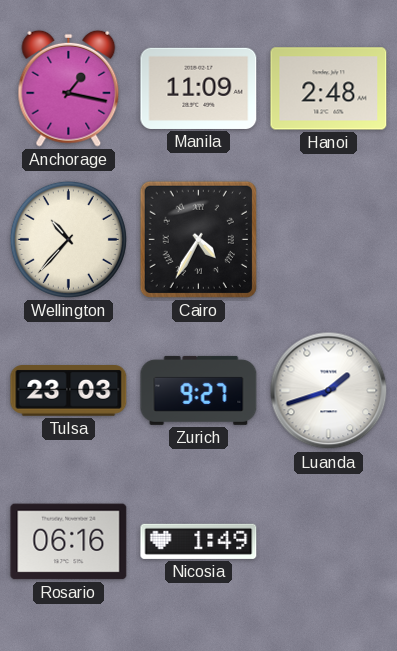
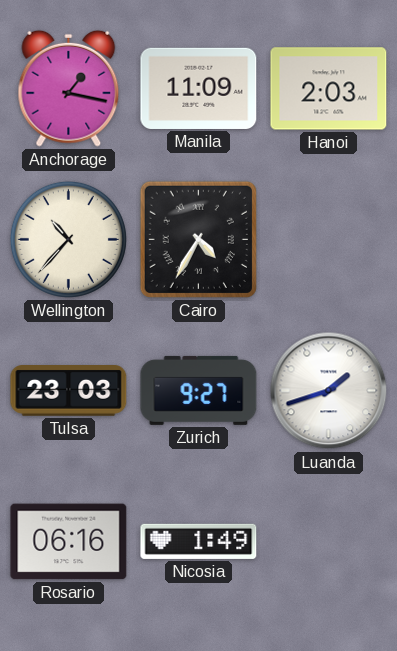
Hanoi: 2:48 -> 2:03 (329, 89)
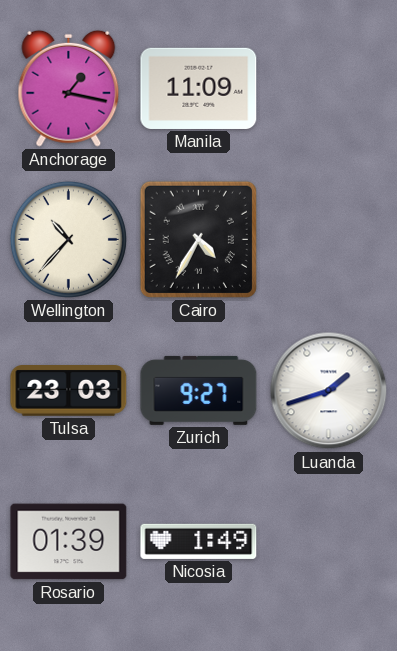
Hanoi: 2:03 -> none (329, 89)
Rosario: 06:16 -> 01:39 (69, 542)
